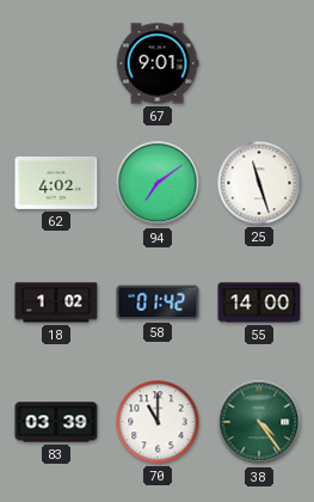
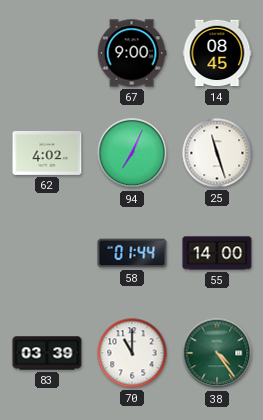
67: 9:01 -> 9:00 (132, 53)
14: none -> 08:45 (217, 53)
94: 7:09 -> 7:04 (132, 153)
18: 1:02 -> none (56, 302)
58: 01:42 -> 01:44 (132, 253)
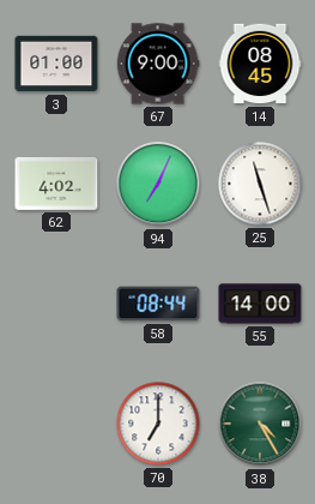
3: none -> 01:00 (56, 64)
58: 01:44 -> 08:44 (158, 304)
83: 03:39 -> none (47, 353)
70: 11:00 -> 7:00 (158, 424)
38: 4:24 -> 4:25 (260, 424)
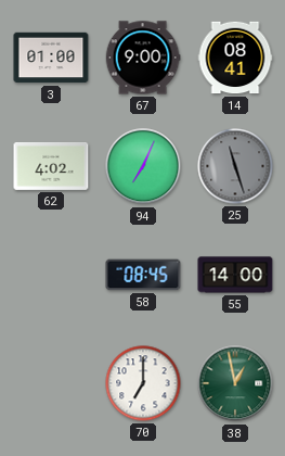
14: 08:45 -> 08:41 (235, 58)
25 dial: white -> grey (235, 166)
58: 08:44 -> 08:45 (143, 275)
38: 4:25 -> 12:58 (235, 383)
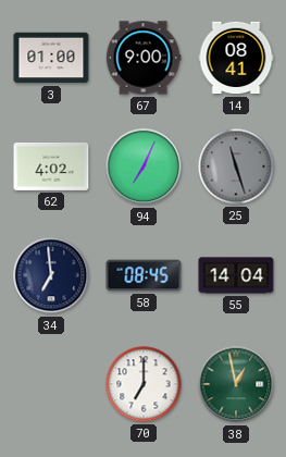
34: none -> 6:59 (51, 275)
55: 14:00 -> 14:04 (236, 275)
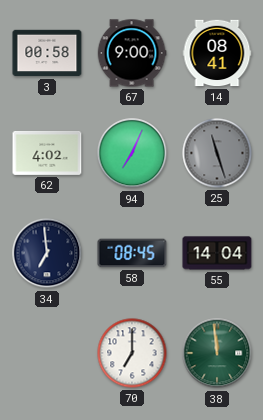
3: 01:00 -> 00:58 (47, 53)
38: 12:58 -> 11:59 (217, 353)
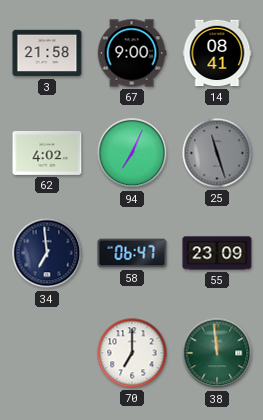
3: 00:58 -> 21:58 (47, 53)
58: 08:45 -> 06:47 (132, 253)
55: 14:04 -> 23:09 (217, 253)
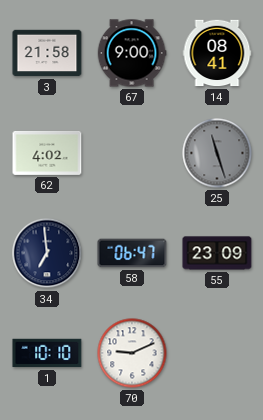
94: 7:04 -> none (132, 153)
1: none -> 10:10 (47, 353)
70: 7:00 -> 9:11 (132, 353)
38: 11:59 -> none (217, 353)
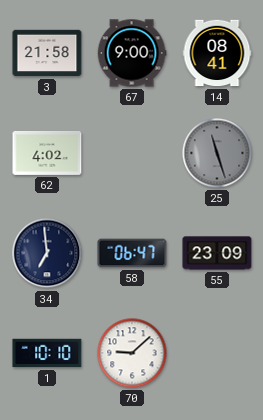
70: 9:11 -> 9:08 (132, 353)
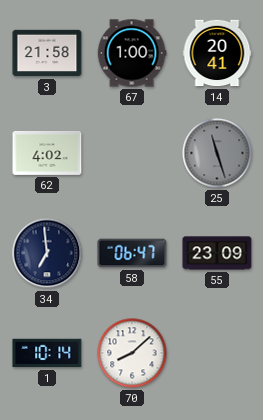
67: 9:00 -> 1:00 (132, 53)
14: 08:41 -> 20:41 (217, 53)
1: 10:10 -> 10:14 (47, 353)
70: 9:08 -> 8:08 (132, 353)
